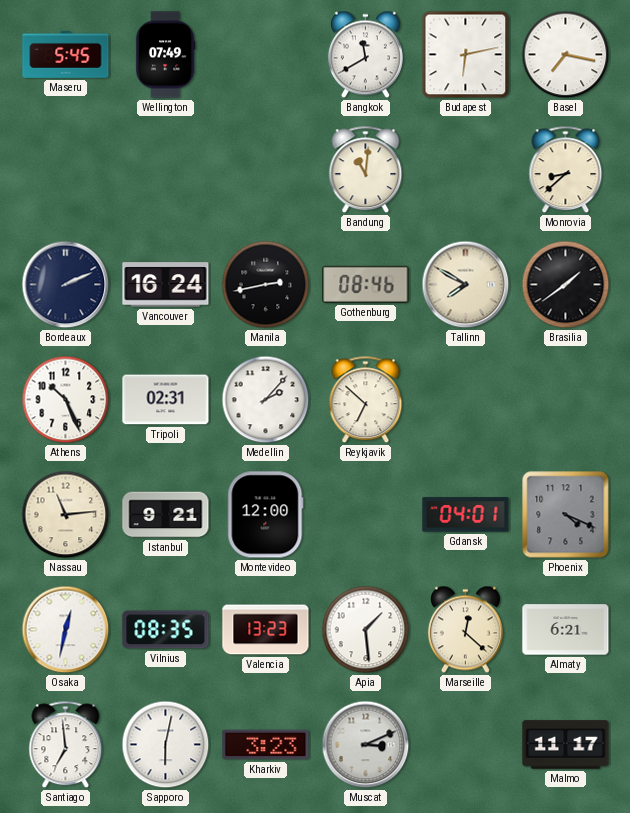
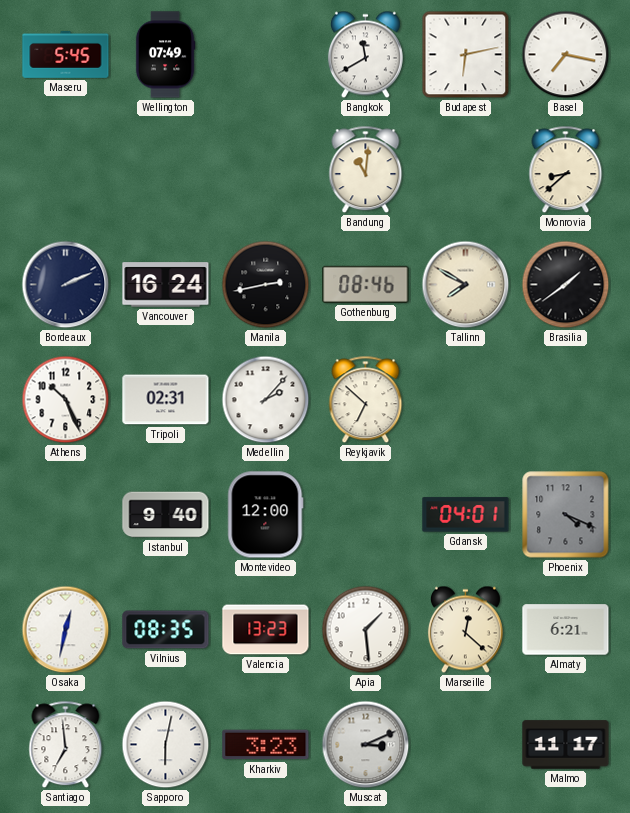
Nassau: 11:14 -> none (66, 515)
Istanbul: 9:21 -> 9:40 (166, 515)
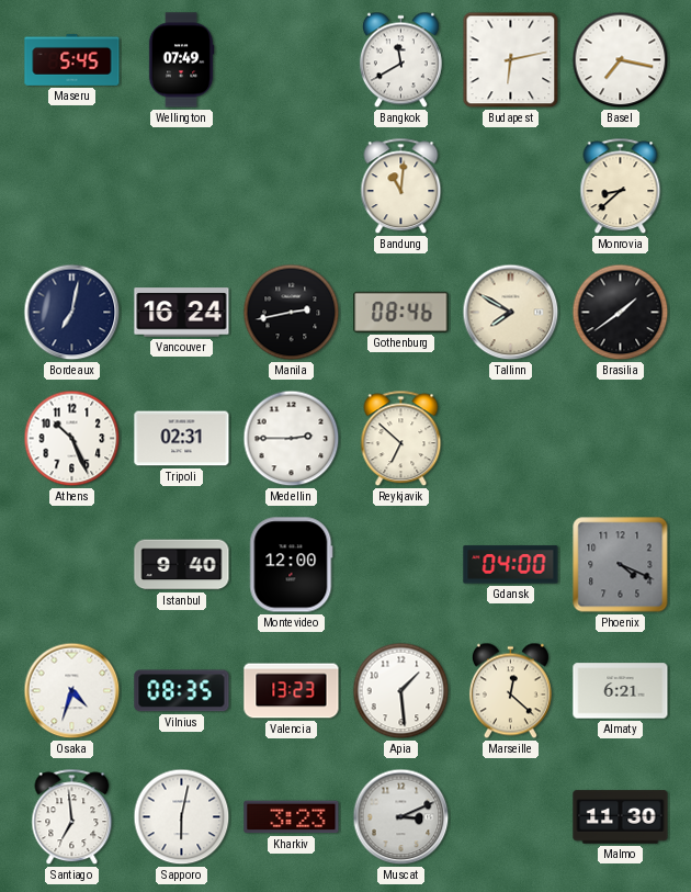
Bordeaux: 2:11 -> 7:02 (72, 313)
Medellin: 2:07 -> 2:45 (292, 439)
Gdansk: 04:01 -> 04:00 (511, 565)
Osaka: 12:32 -> 4:33 (72, 691)
Malmo: 11:17 -> 11:30 (621, 817)
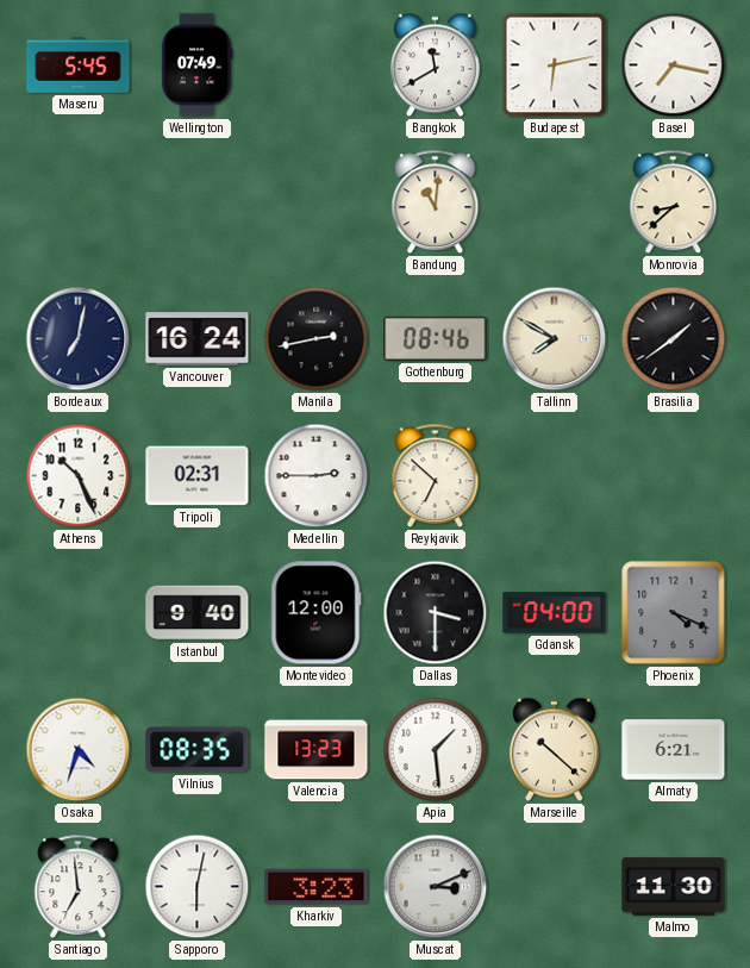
Dallas: none -> 3:30 (436, 613)
Marseille: 12:22 -> 10:22 (554, 750)
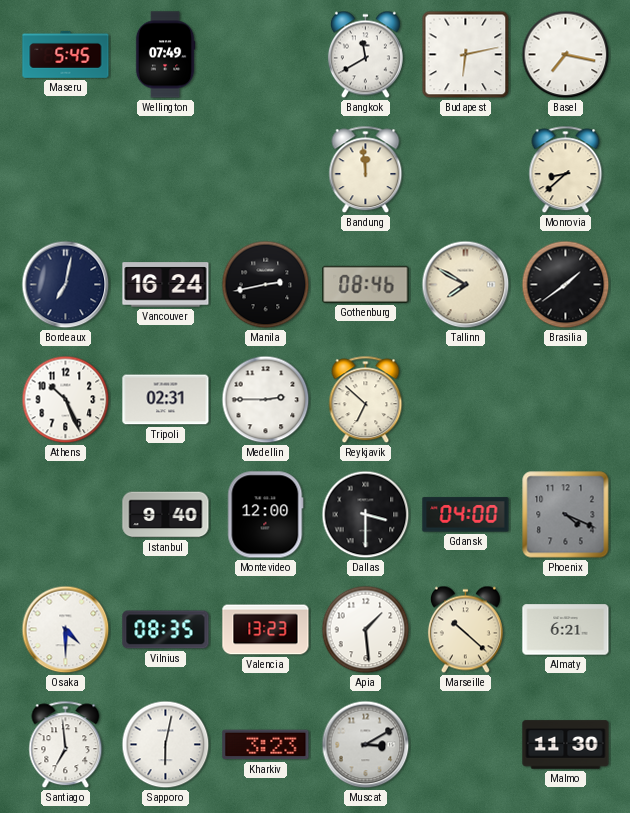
Bandung: 11:01 -> 11:59 (366, 170)
Osaka: 4:33 -> 4:30 (66, 630)
Muscat: 3:11 -> 3:10 (366, 745)
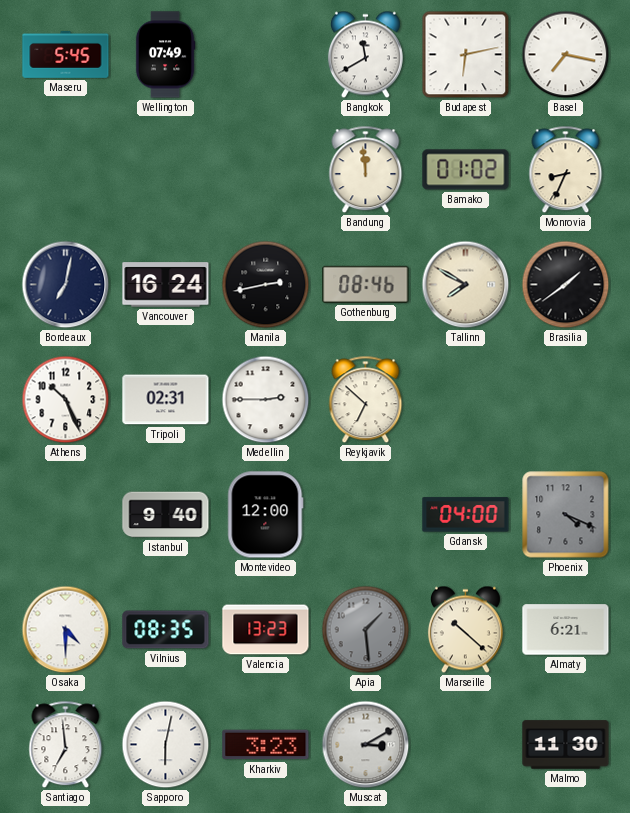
Bamako: none -> 01:02 (466, 170)
Monrovia: 8:38 -> 8:34 (566, 170)
Dallas: 3:30 -> none (366, 515)
Apia dial: white -> grey (366, 630)
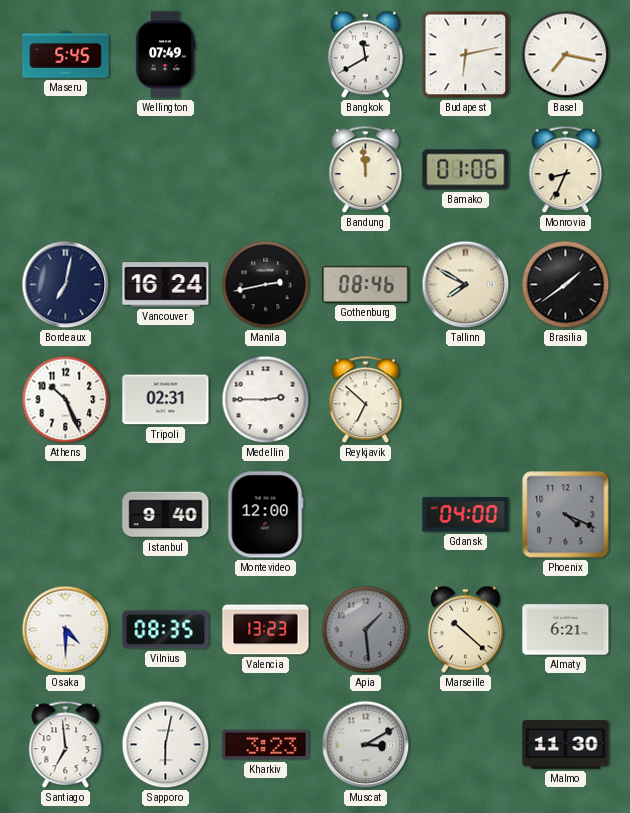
Bamako: 01:02 -> 01:06 (466, 170)
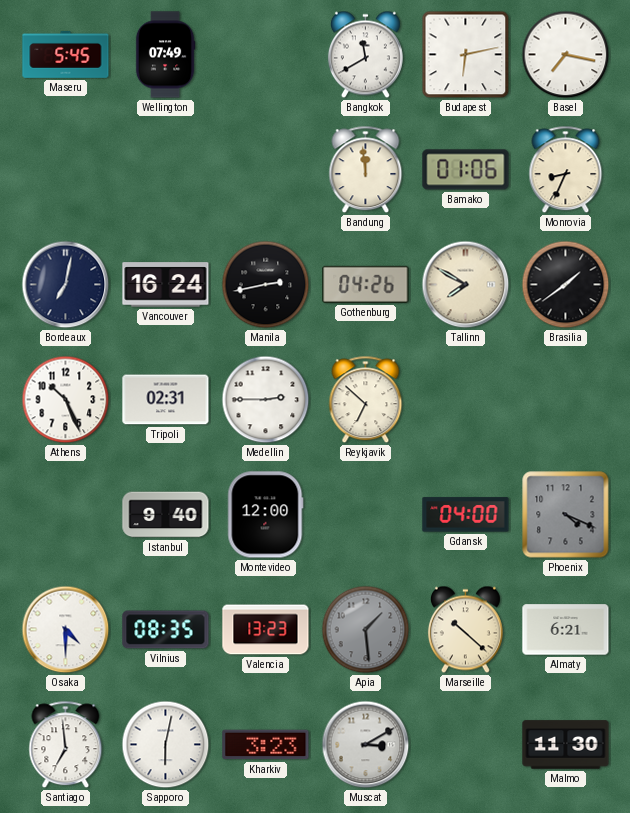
Gothenburg: 08:46 -> 04:26 (366, 284)
